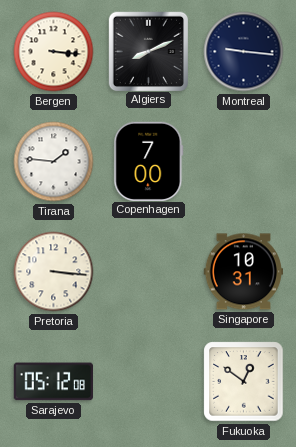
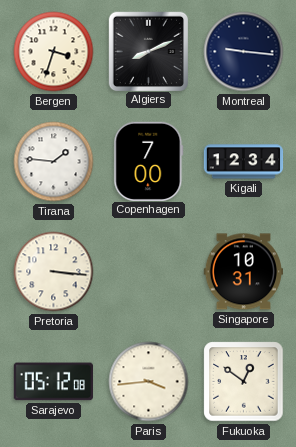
Bergen: 3:16 -> 3:33 (54, 52)
Kigali: none -> 12:34 (244, 162)
Paris: none -> 3:44 (149, 382)
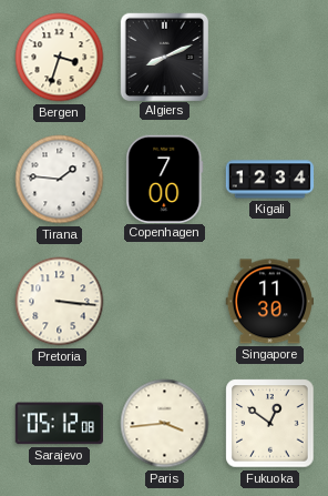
Montreal: 9:16 -> none (244, 52)
Singapore: 10:31 -> 11:30 (269, 302)
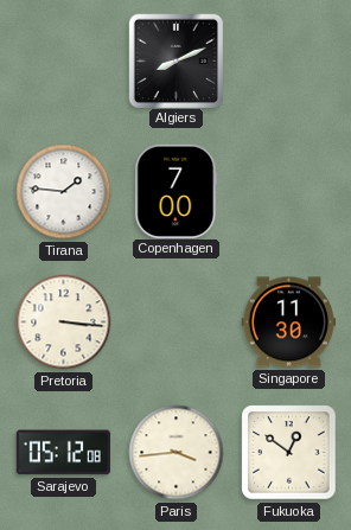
Bergen: 3:33 -> none (60, 58)
Kigali: 12:34 -> none (270, 180)
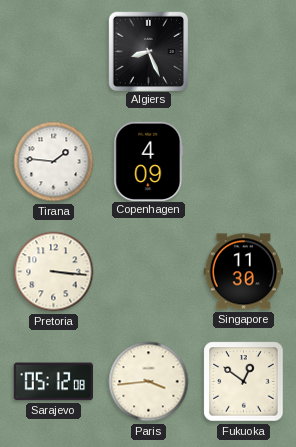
Algiers: 8:11 -> 8:26 (148, 51)
Copenhagen: 7:00 -> 4:09 (149, 161)
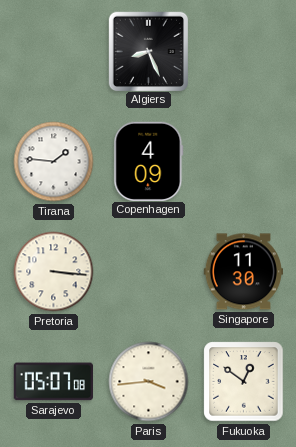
Sarajevo: 05:12 -> 05:07 (53, 382)
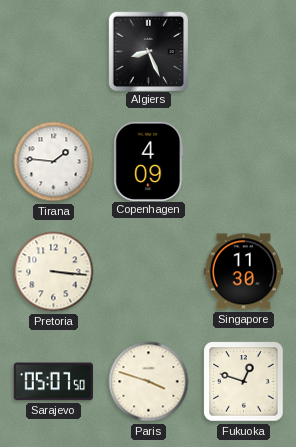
Sarajevo: 05:07:08 -> 05:07:50 (53, 382)
Paris: 3:44 -> 3:48 (149, 382)
Fukuoka: 12:51 -> 12:48 (244, 382)
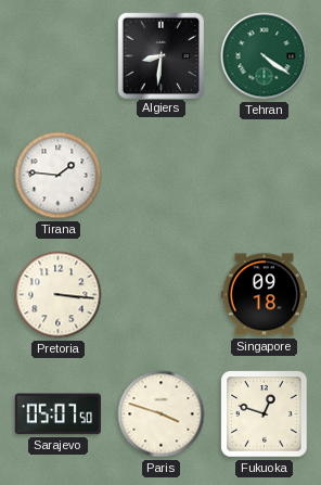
Algiers: 8:26 -> 8:31 (160, 55)
Tehran: none -> 4:21 (265, 56)
Copenhagen: 4:09 -> none (149, 161)
Singapore: 11:30 -> 09:18 (264, 295)
